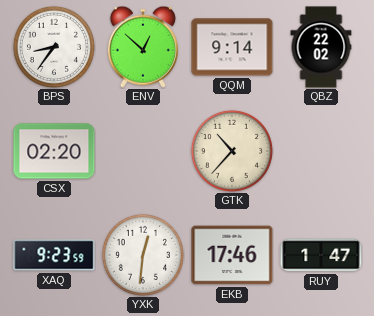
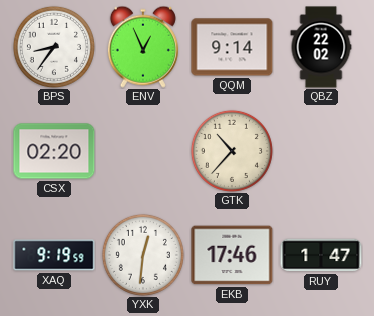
ENV: 12:52 -> 12:56 (143, 47)
XAQ: 9:23 -> 9:19 (54, 255)
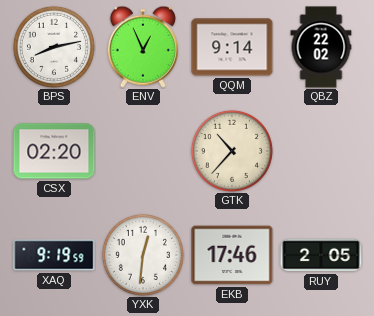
BPS: 8:36 -> 8:13 (54, 47)
RUY: 1:47 -> 2:05 (321, 255)
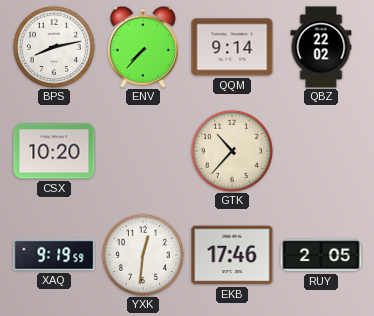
ENV: 12:56 -> 7:37 (143, 47)
CSX: 02:20 -> 10:20 (54, 151)
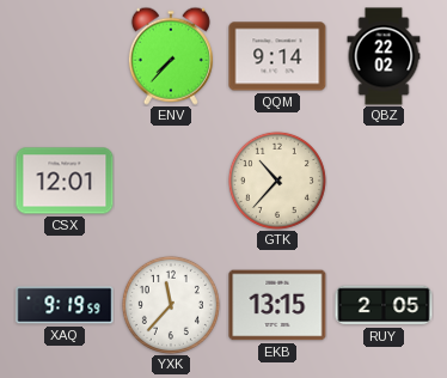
BPS: 8:13 -> none (54, 47)
CSX: 10:20 -> 12:01 (65, 181)
YXK: 12:31 -> 11:37 (171, 305)
EKB: 17:46 -> 13:15 (277, 305)
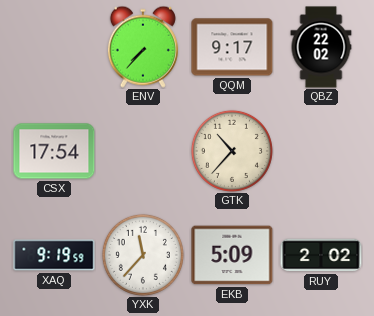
QQM: 9:14 -> 9:17 (232, 47)
CSX: 12:01 -> 17:54 (54, 151)
EKB: 13:15 -> 5:09 (232, 255)
RUY: 2:05 -> 2:02 (321, 255)
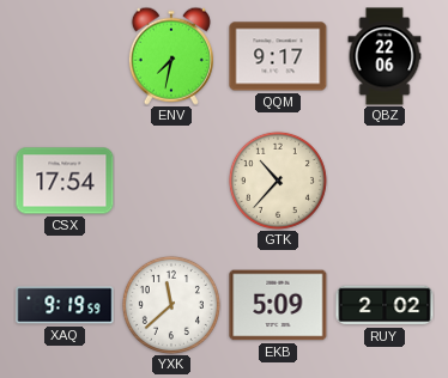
ENV: 7:37 -> 7:32 (171, 56)
QBZ: 22:02 -> 22:06 (385, 56)
YXK: 11:37 -> 11:38 (171, 305)
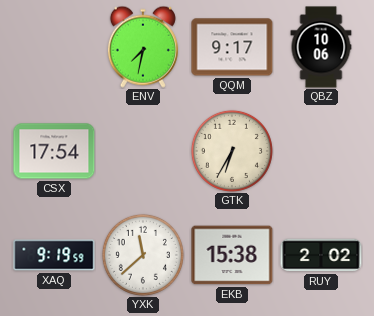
QBZ: 22:06 -> 10:06 (321, 47)
GTK: 10:37 -> 6:35 (232, 151)
EKB: 5:09 -> 15:38 (232, 255)
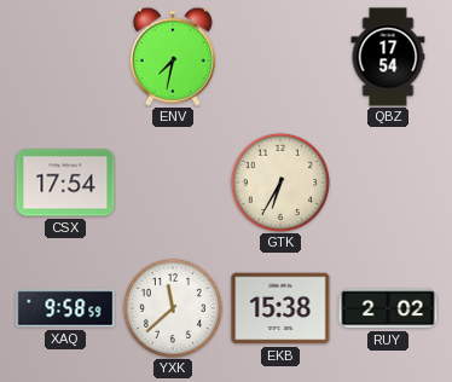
QQM: 9:17 -> none (232, 47)
QBZ: 10:06 -> 17:54 (388, 57)
XAQ: 9:19 -> 9:58 (65, 308)
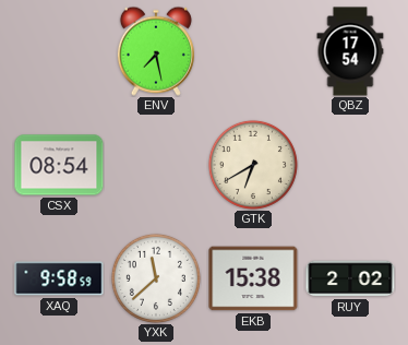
ENV: 7:32 -> 7:28 (156, 51)
CSX: 17:54 -> 08:54 (59, 165)
GTK: 6:35 -> 6:40 (253, 165)
